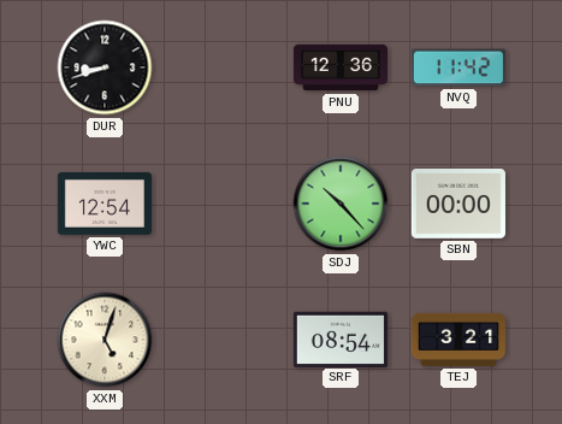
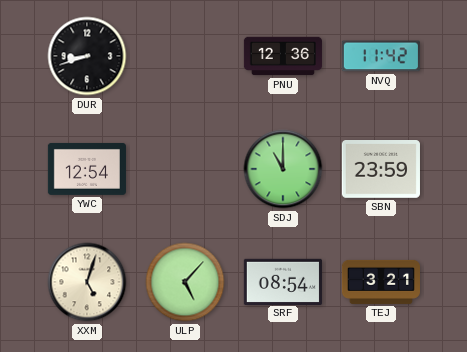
SDJ: 10:23 -> 11:00 (283, 169)
SBN: 00:00 -> 23:59 (381, 170)
ULP: none -> 5:07 (185, 282)
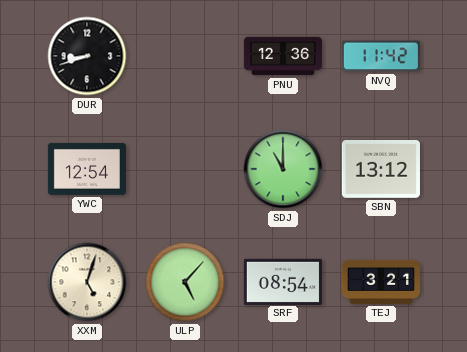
SBN: 23:59 -> 13:12 (381, 170)
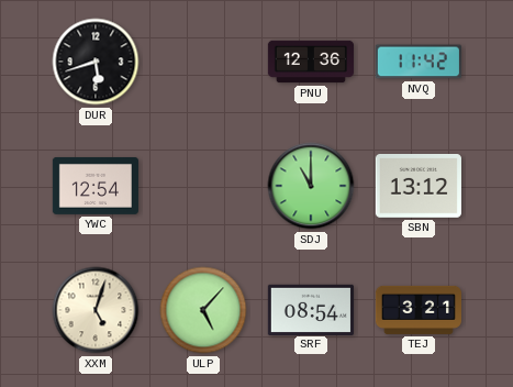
DUR: 8:42 -> 5:42 (96, 62)
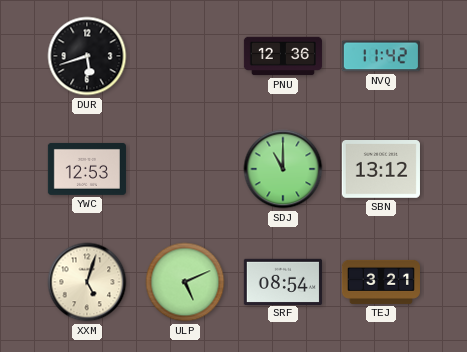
YWC: 12:54 -> 12:53 (87, 169)
ULP: 5:07 -> 5:11 (185, 282)
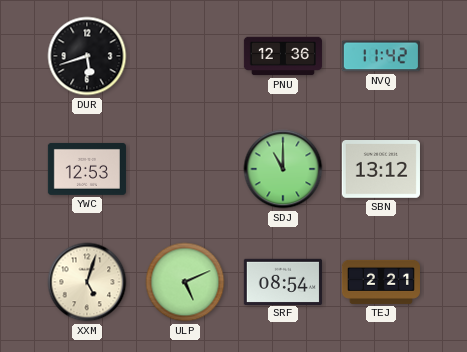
TEJ: 3:21 -> 2:21 (381, 282)
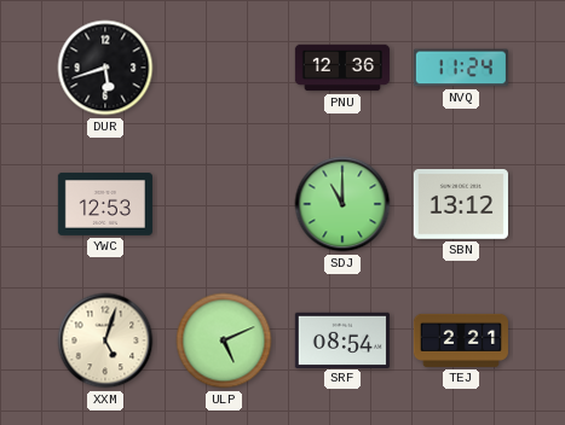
NVQ: 11:42 -> 11:24 (461, 68)
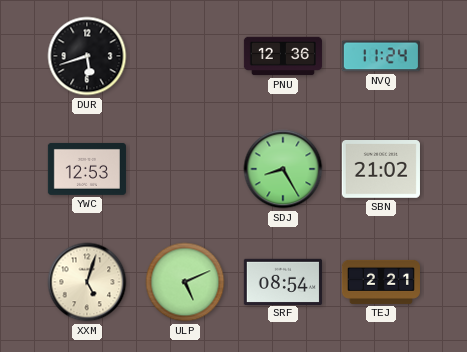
SDJ: 11:00 -> 8:25 (283, 169)
SBN: 13:12 -> 21:02 (381, 170)
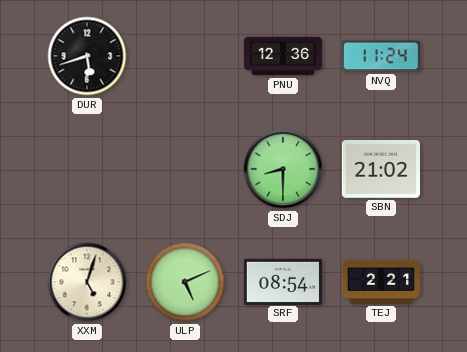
YWC: 12:53 -> none (87, 169)
SDJ: 8:25 -> 8:30 (283, 169)
